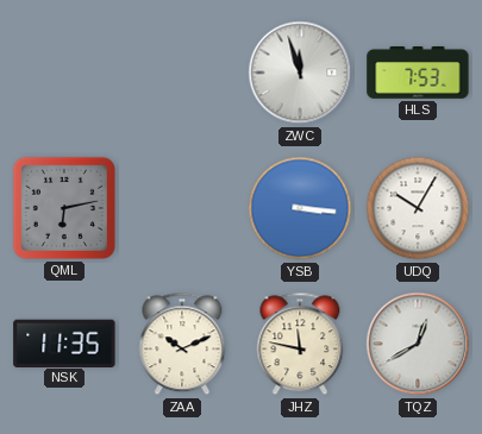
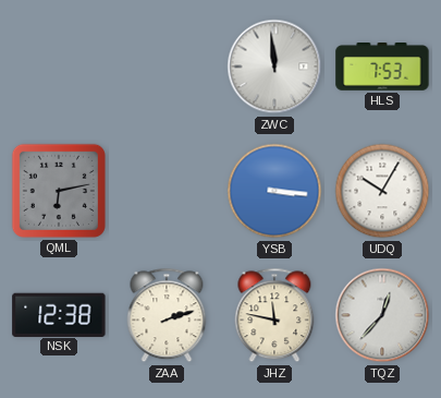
ZWC: 11:57 -> 11:59 (274, 67)
NSK: 11:35 -> 12:38 (59, 314)
ZAA: 10:11 -> 2:12 (167, 315)
TQZ: 12:40 -> 12:37 (382, 315)
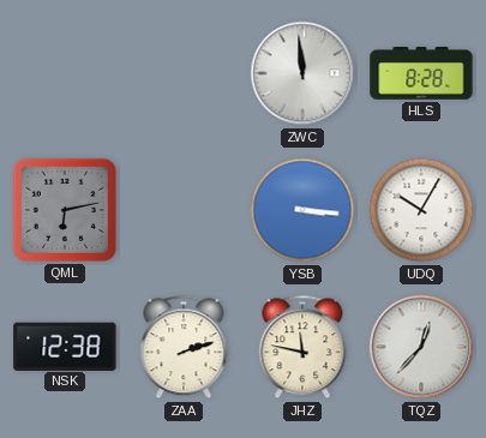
HLS: 7:53 -> 8:28 (421, 74)
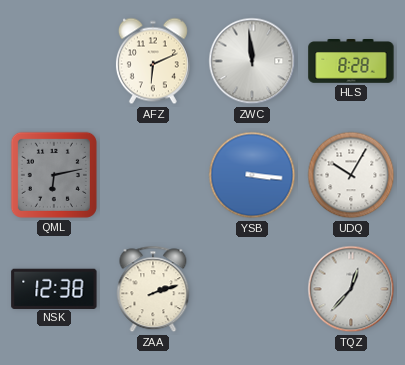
AFZ: none -> 6:11 (153, 61)
JHZ: 11:47 -> none (302, 347)
